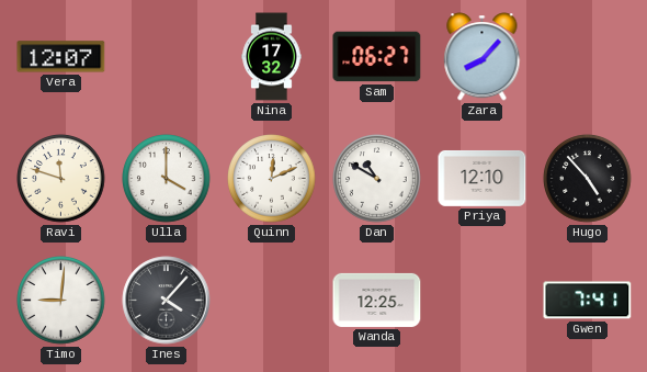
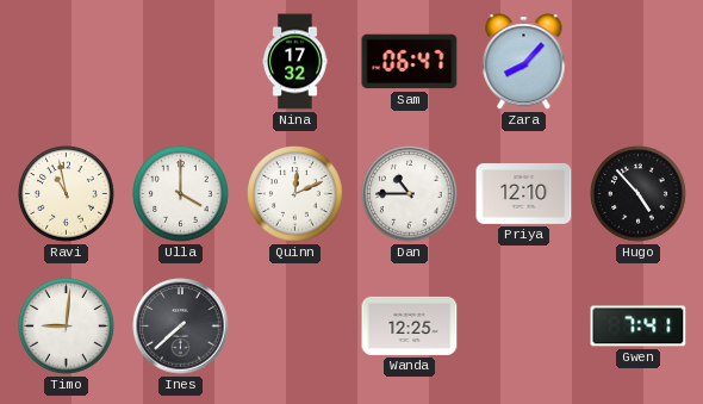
Vera: 12:07 -> none (61, 57)
Sam: 06:27 -> 06:47 (410, 62)
Ravi: 11:48 -> 10:58 (67, 194)
Dan: 10:50 -> 10:45 (410, 194)
Ines: 4:07 -> 7:38 (181, 327)
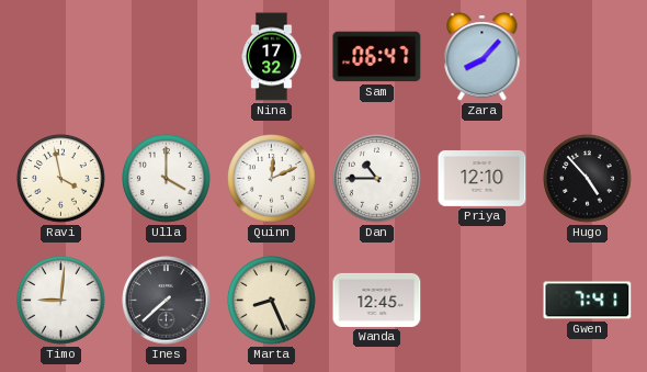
Ravi: 10:58 -> 3:58 (61, 179)
Marta: none -> 8:26 (272, 301)
Wanda: 12:25 -> 12:45 (377, 300)
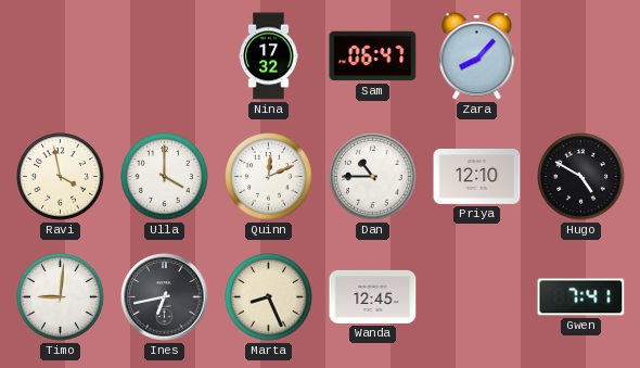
Hugo: 4:53 -> 4:50 (581, 177)
Ines: 7:38 -> 6:43 (165, 297)
